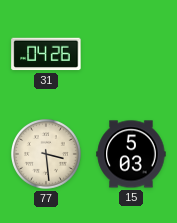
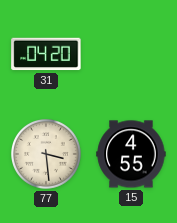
31: 04:26 -> 04:20 (46, 54)
15: 5:03 -> 4:55 (131, 154)
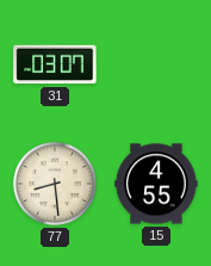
31: 04:20 -> 03:07 (55, 64)
77: 3:29 -> 8:29 (56, 185)
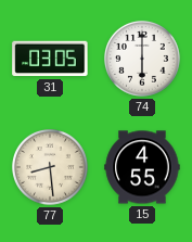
31: 03:07 -> 03:05 (50, 59)
74: none -> 6:00 (143, 60)
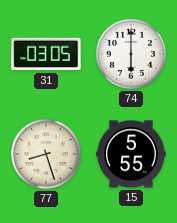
77: 8:29 -> 8:27 (47, 155)
15: 4:55 -> 5:55 (131, 154)
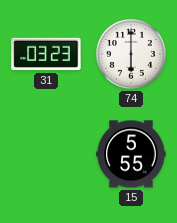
31: 03:05 -> 03:23 (46, 54)
77: 8:27 -> none (47, 155)
